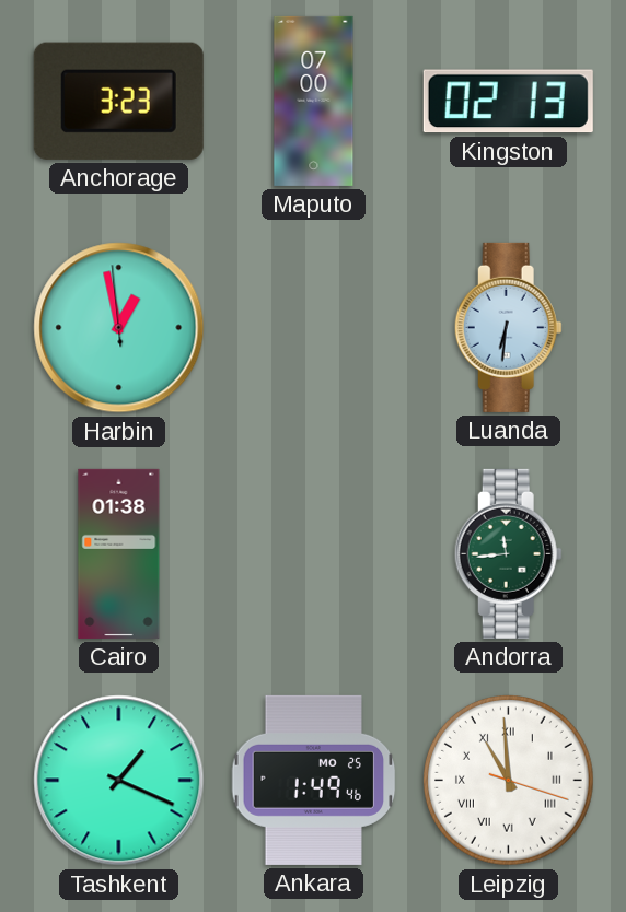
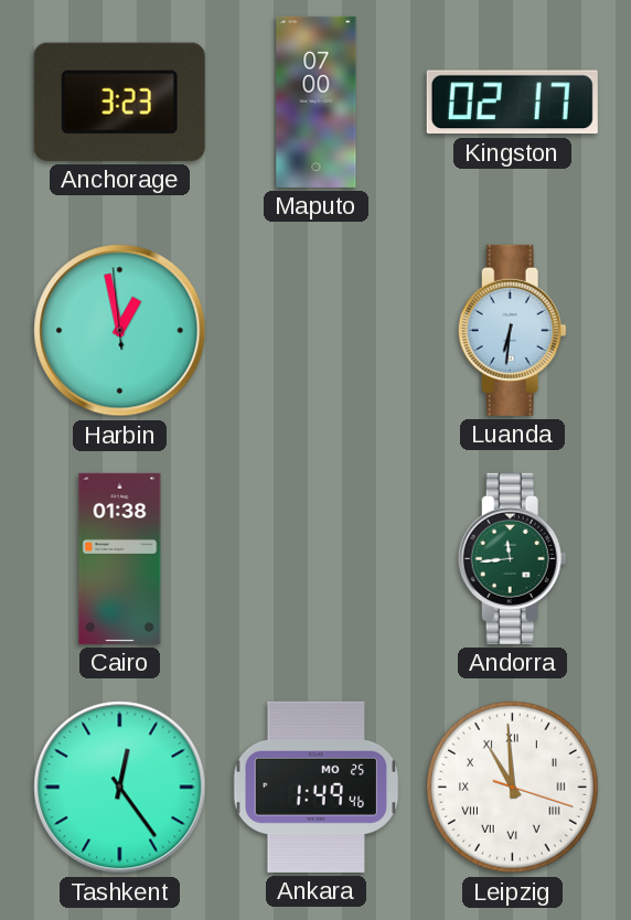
Kingston: 02:13 -> 02:17 (512, 103)
Tashkent: 1:19 -> 12:24 (120, 788)
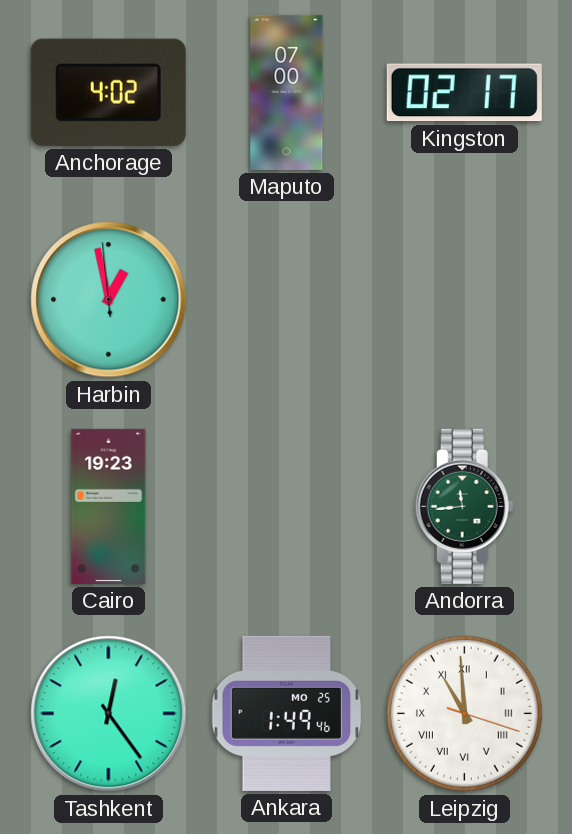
Anchorage: 3:23 -> 4:02 (108, 92)
Luanda: 6:31 -> none (512, 330)
Cairo: 01:38 -> 19:23 (109, 506)
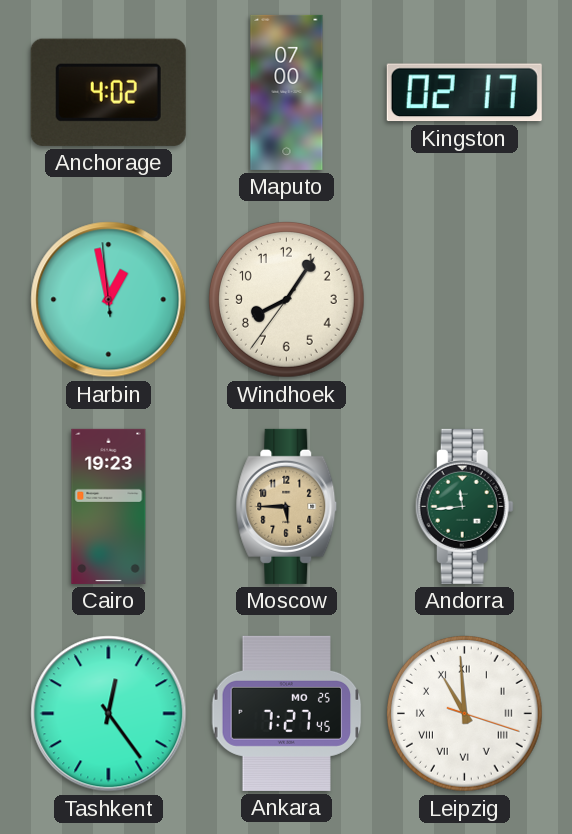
Windhoek: none -> 8:05 (287, 300)
Moscow: none -> 5:45 (287, 506)
Ankara: 1:49 -> 7:27 (287, 713)
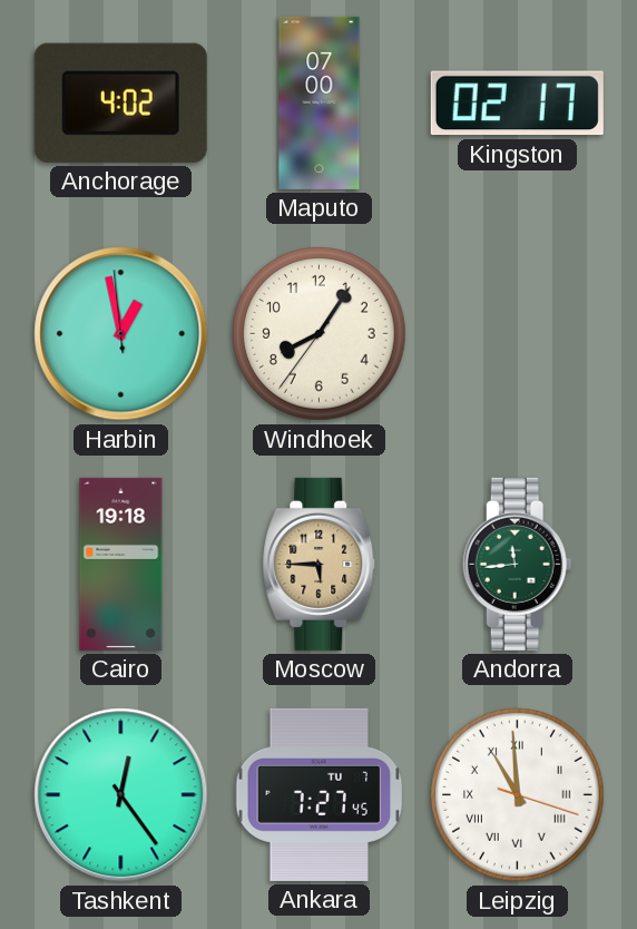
Cairo: 19:23 -> 19:18 (121, 564)
Ankara date: MO 25 -> TU 7 (320, 794)
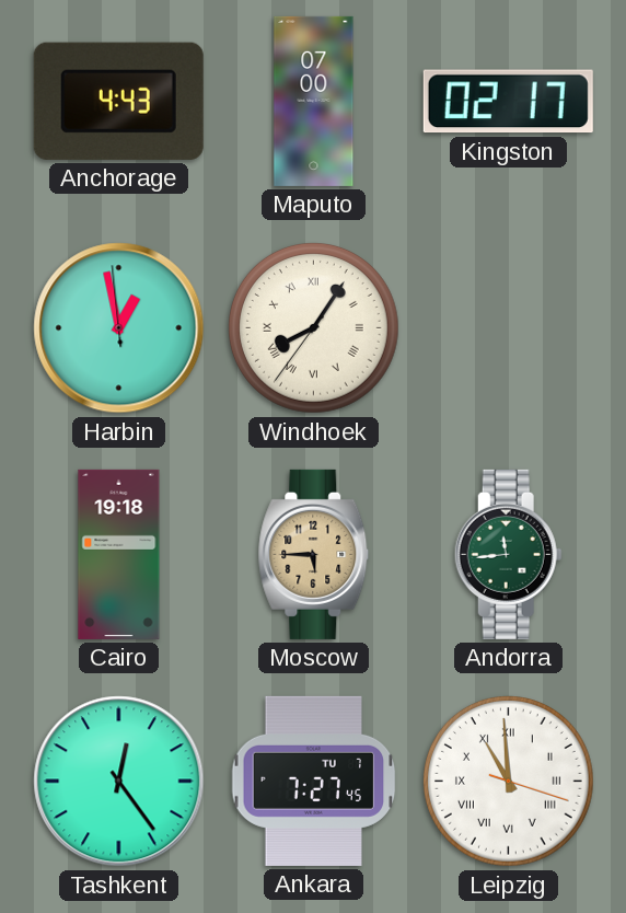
Anchorage: 4:02 -> 4:43 (118, 101)
Windhoek numerals: Arabic -> Roman (314, 328)
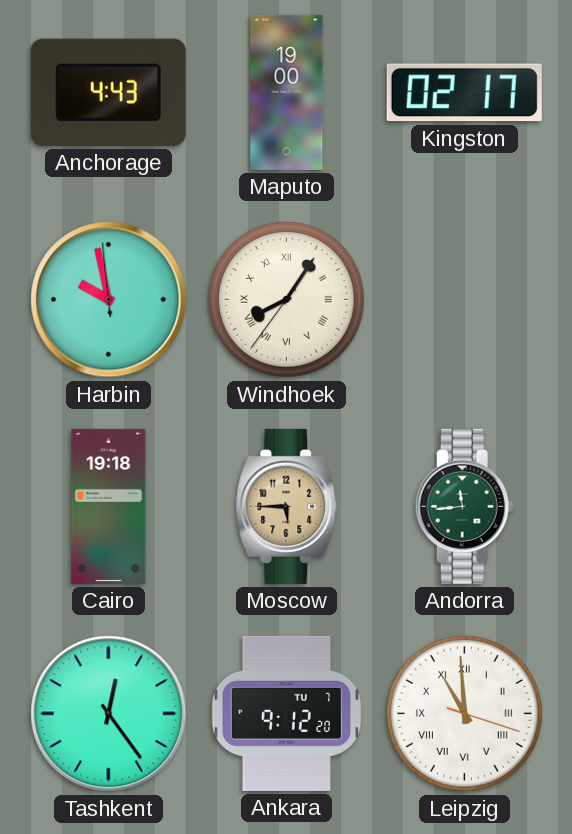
Maputo: 07:00 -> 19:00 (287, 92)
Harbin: 12:57 -> 9:57 (109, 300)
Ankara: 7:27 -> 9:12 (287, 713)
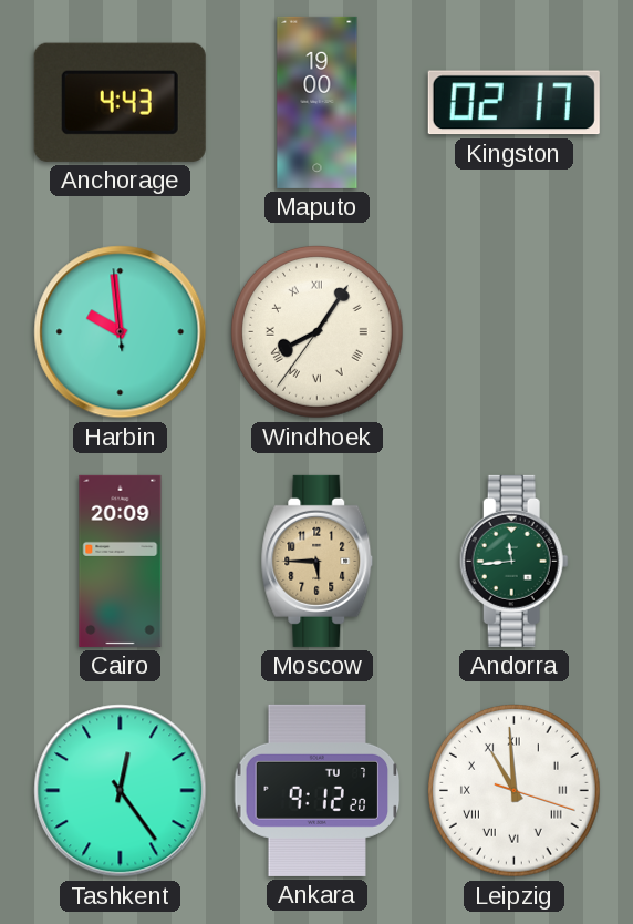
Harbin: 9:57 -> 9:58 (121, 332)
Cairo: 19:18 -> 20:09 (121, 561)
